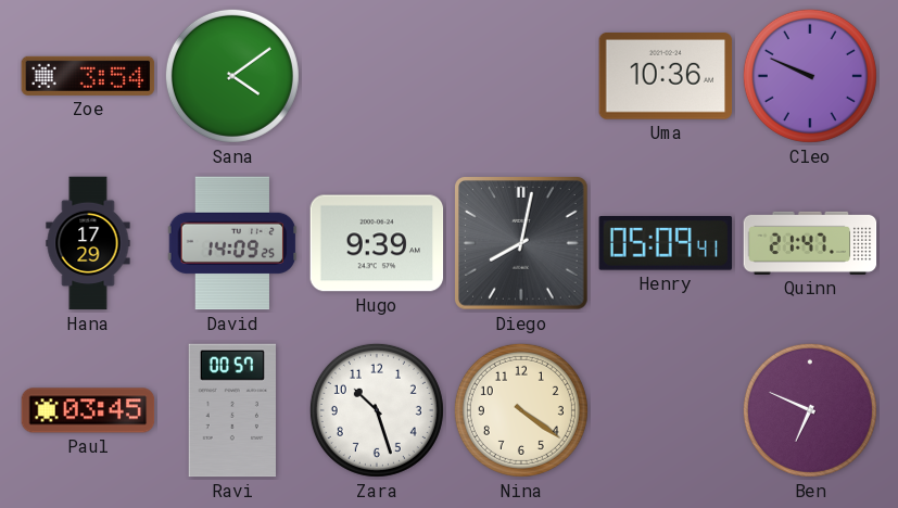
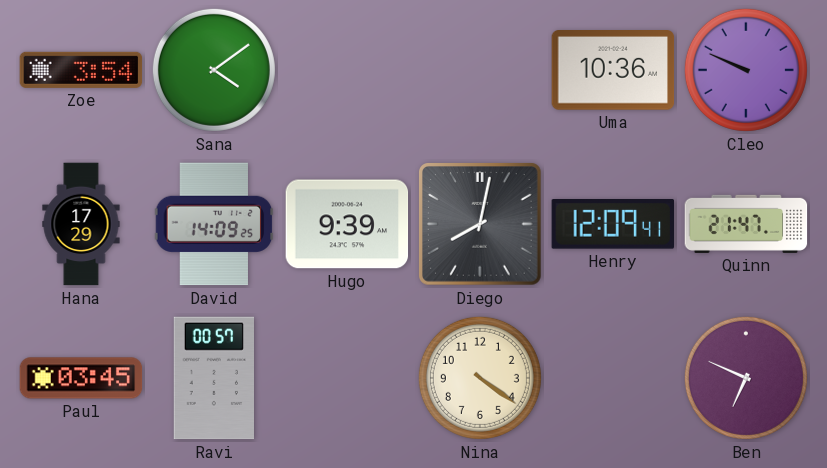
Henry: 05:09 -> 12:09 (612, 225)
Zara: 10:27 -> none (377, 410)
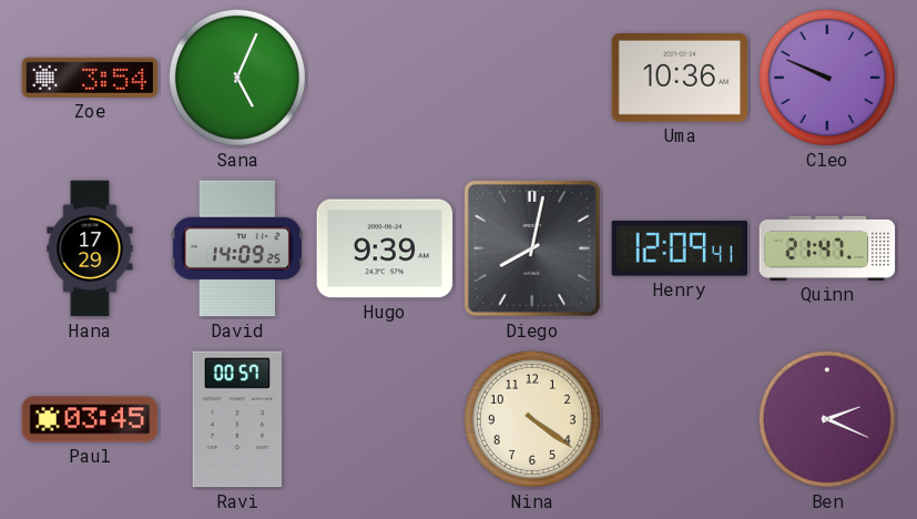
Sana: 4:09 -> 5:04 (237, 78)
Ben: 6:49 -> 2:19 (827, 419)
